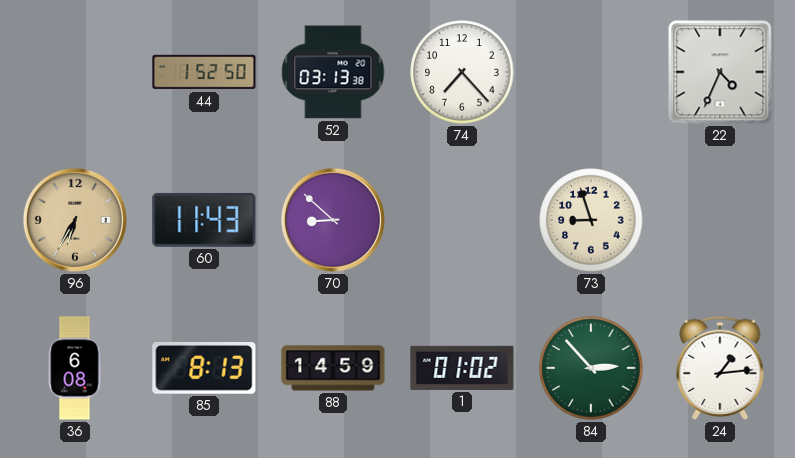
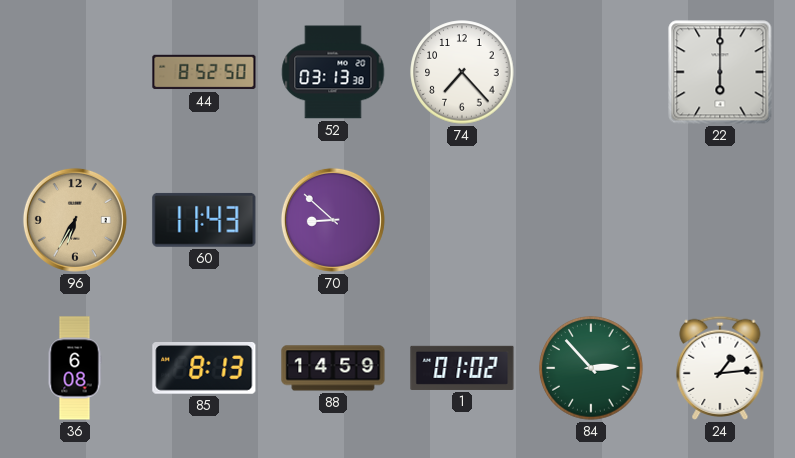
44: 1:52 -> 8:52 (204, 72)
22: 4:34 -> 6:00 (720, 72)
73: 8:57 -> none (591, 220)
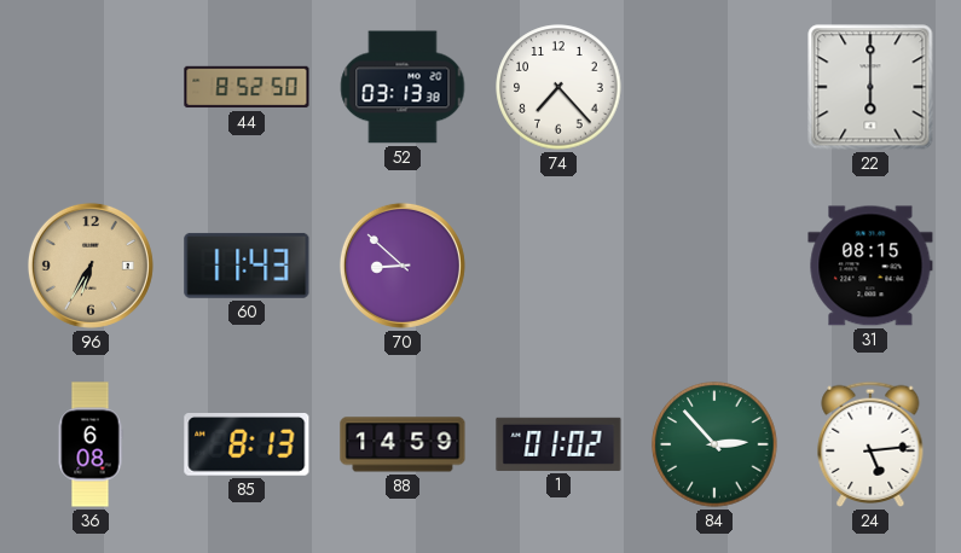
31: none -> 08:15 (870, 266)
24: 1:14 -> 5:14 (870, 444)
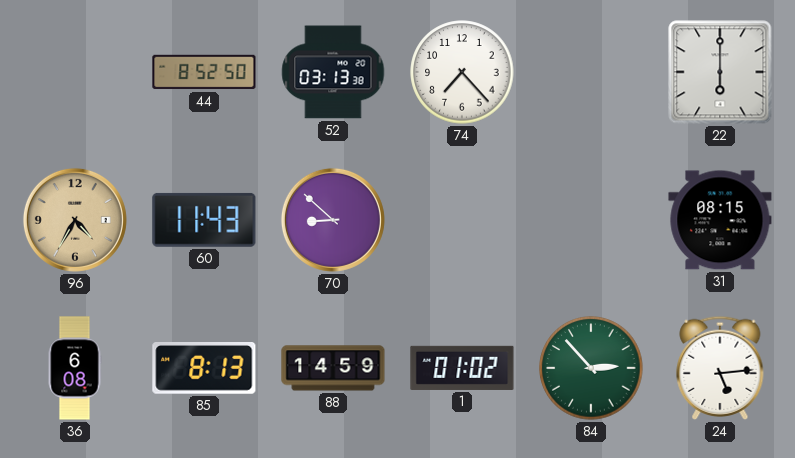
96: 6:35 -> 4:35 (75, 220)
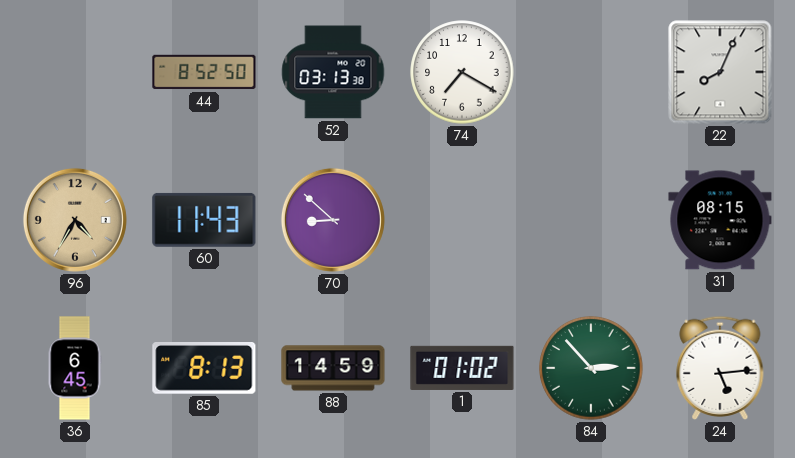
74: 7:23 -> 7:20 (462, 72)
22: 6:00 -> 8:04 (720, 72)
36: 6:08 -> 6:45 (75, 368)
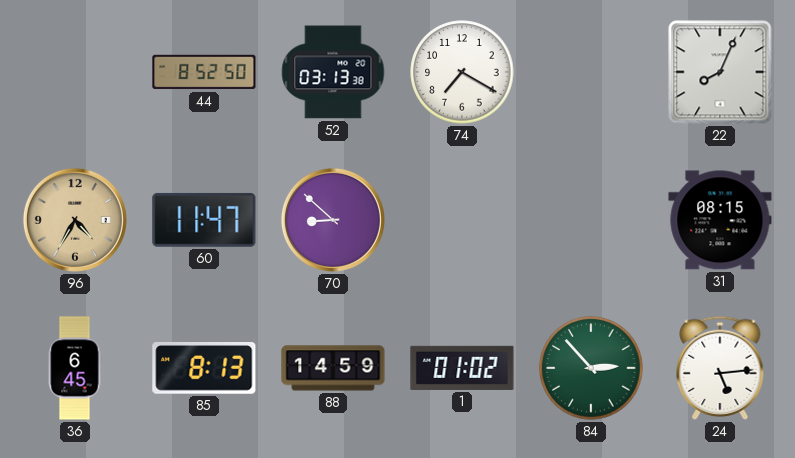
60: 11:43 -> 11:47 (204, 220)
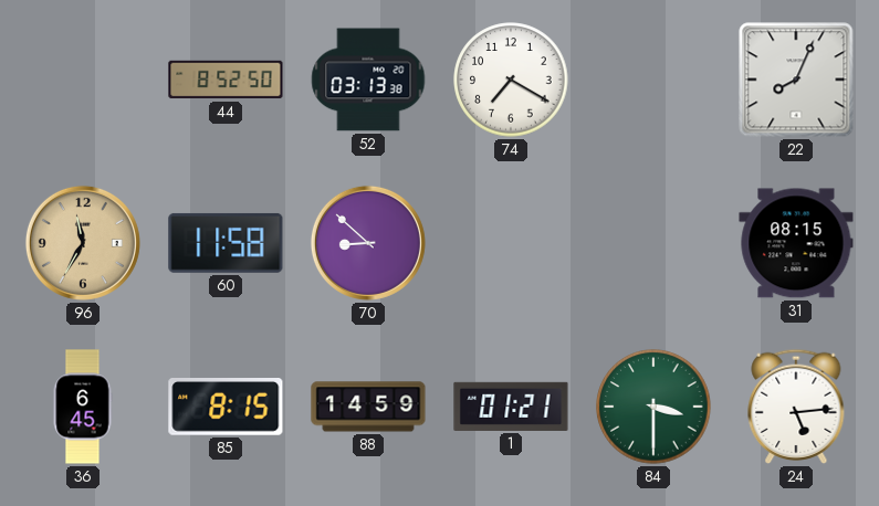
96: 4:35 -> 11:35 (83, 243)
60: 11:47 -> 11:58 (226, 243)
85: 8:13 -> 8:15 (226, 408)
1: 01:02 -> 01:21 (511, 407)
84: 2:53 -> 3:30 (653, 407)
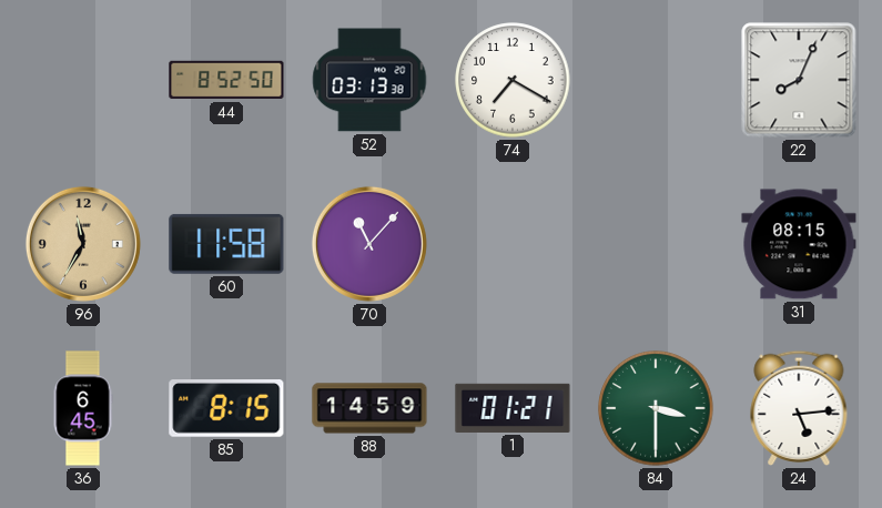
70: 8:52 -> 11:07 (369, 244)
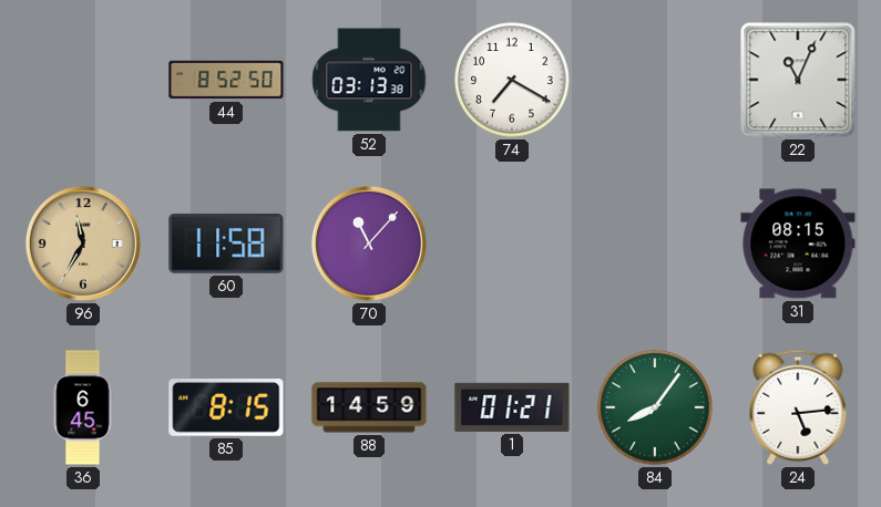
22: 8:04 -> 11:04 (798, 80)
84: 3:30 -> 8:06 (655, 407)
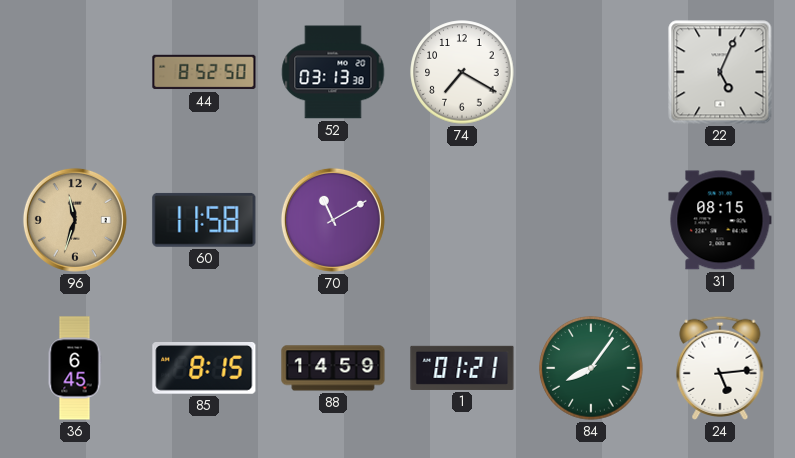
22: 11:04 -> 5:04 (720, 72)
96: 11:35 -> 11:33 (75, 220)
70: 11:07 -> 11:10 (333, 220)
